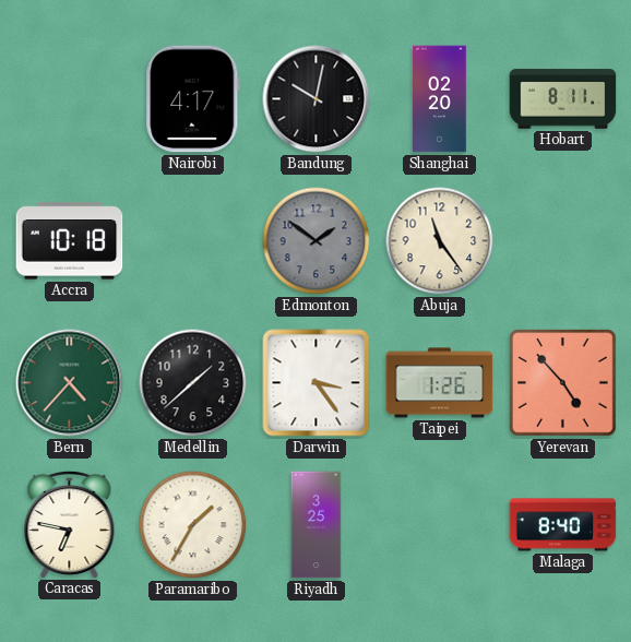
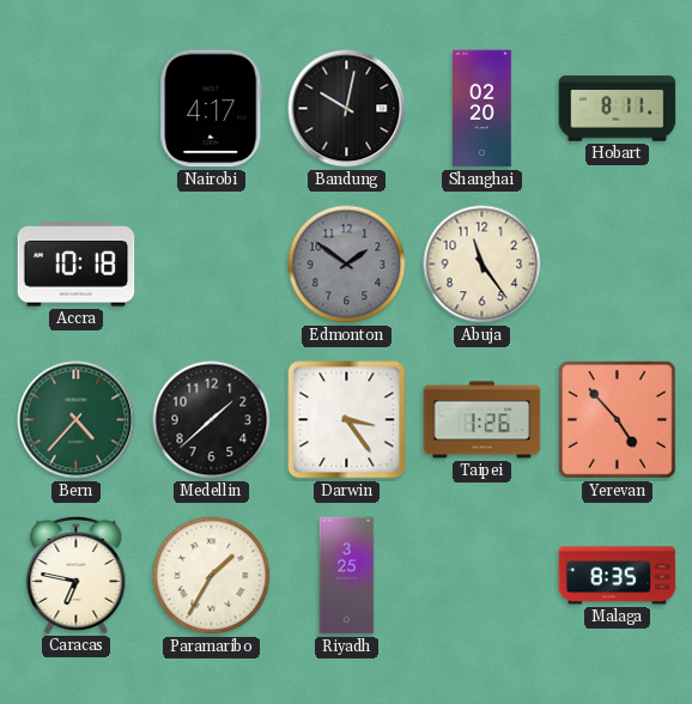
Malaga: 8:40 -> 8:35 (618, 576)
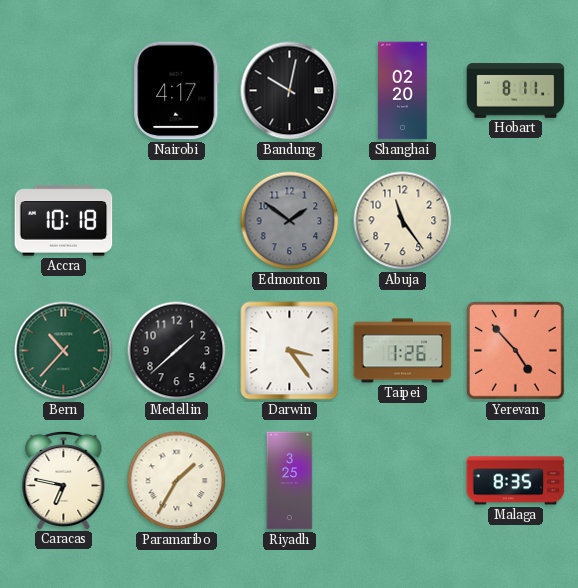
Bern: 4:37 -> 10:37 (64, 351)
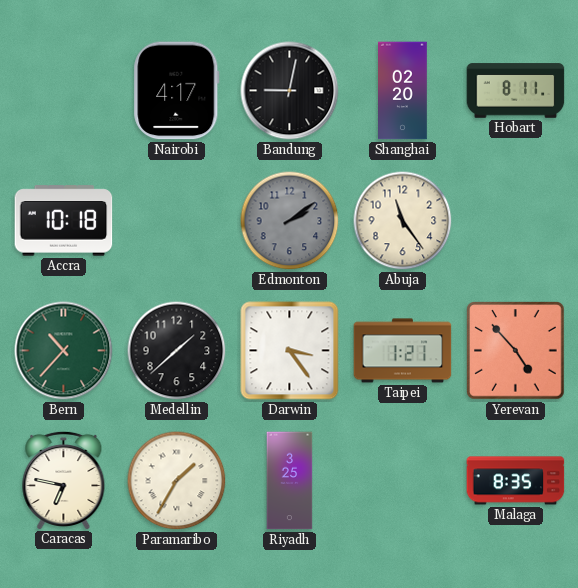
Bandung: 10:02 -> 9:02 (290, 91)
Edmonton: 1:51 -> 2:09 (290, 221)
Taipei: 1:26 -> 1:21 (403, 351)
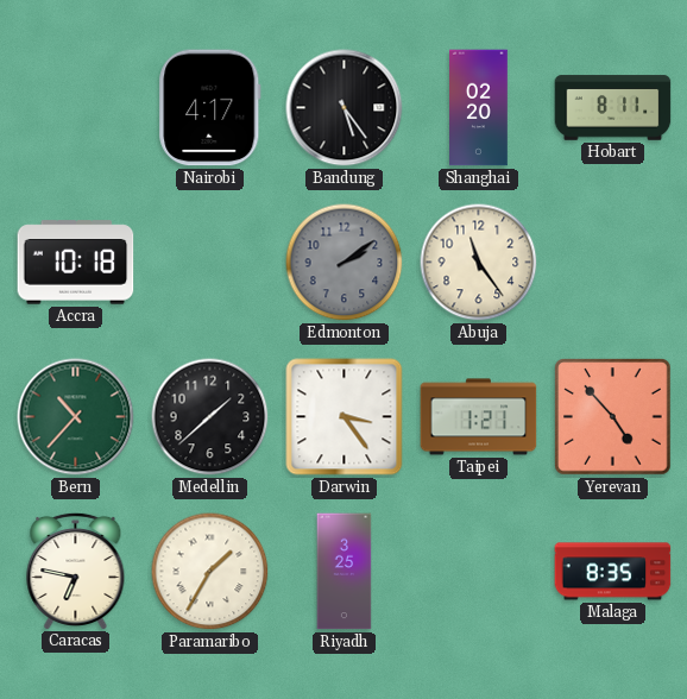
Bandung: 9:02 -> 5:24 (345, 108)
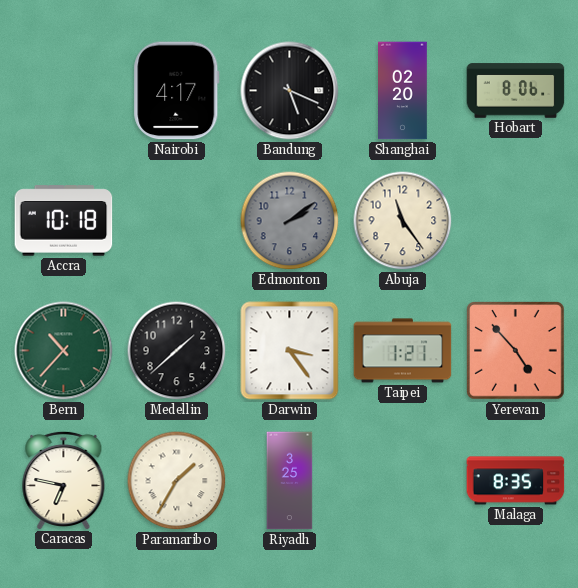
Bandung: 5:24 -> 5:19 (290, 91)
Hobart: 8:11 -> 8:06 (516, 91)
